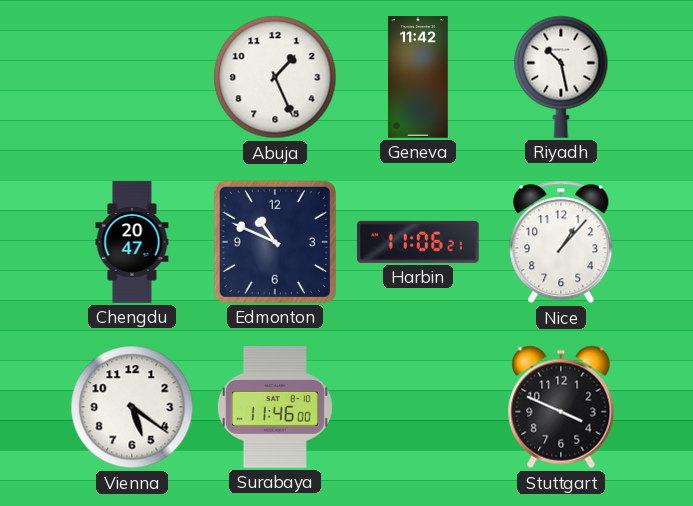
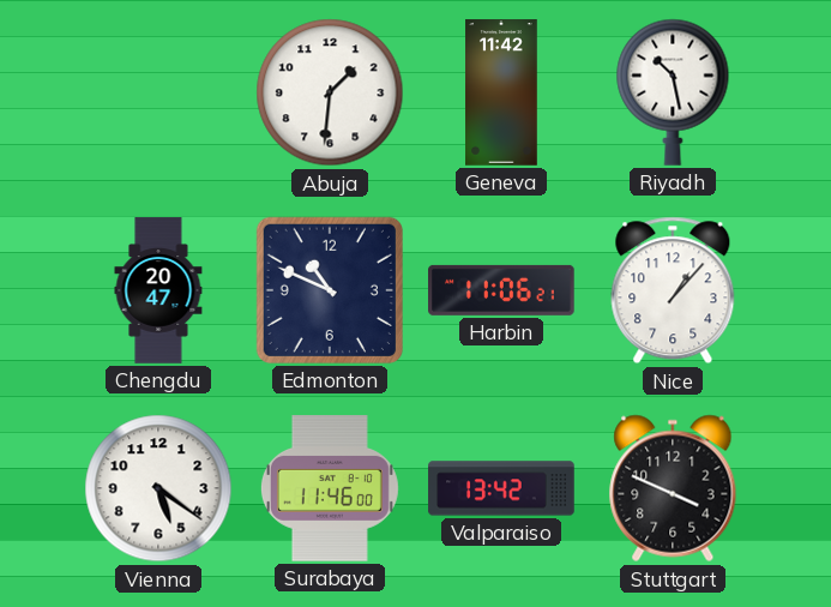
Abuja: 1:26 -> 1:31 (330, 92)
Valparaiso: none -> 13:42 (501, 488)
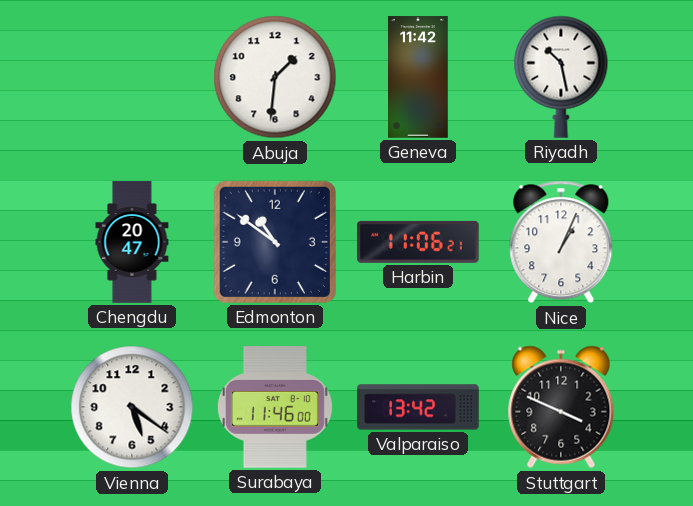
Edmonton: 10:49 -> 10:51 (275, 242)
Nice: 1:07 -> 1:04 (561, 242)
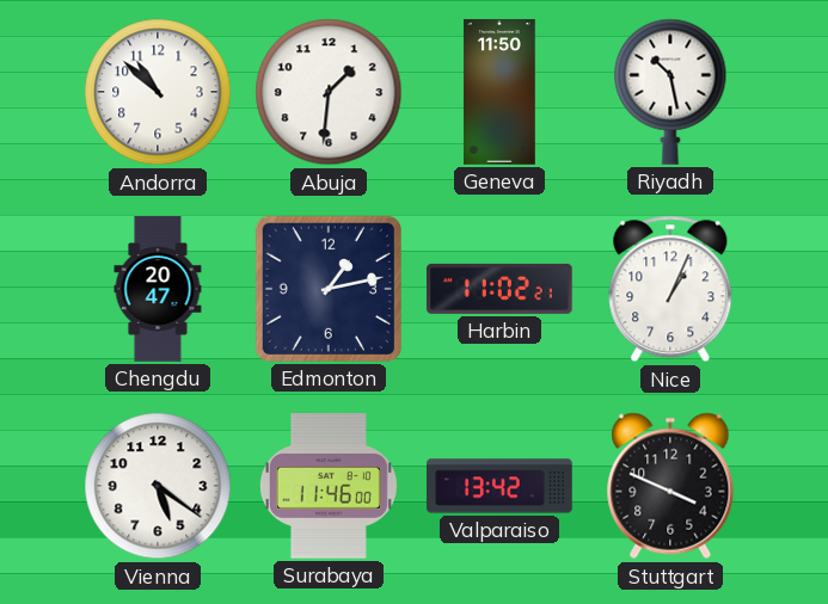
Andorra: none -> 10:52 (158, 92)
Geneva: 11:42 -> 11:50 (499, 92)
Edmonton: 10:51 -> 1:13 (329, 289)
Harbin: 11:06 -> 11:02 (501, 289)
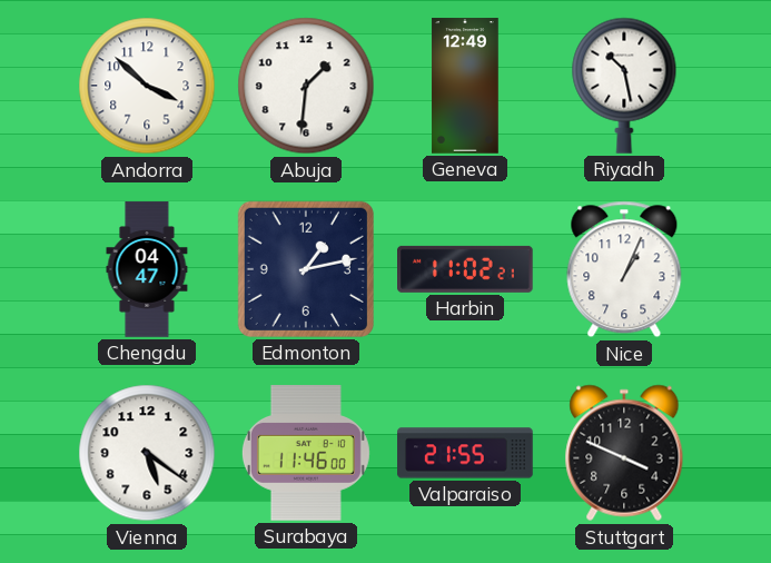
Andorra: 10:52 -> 3:52 (147, 86)
Geneva: 11:50 -> 12:49 (465, 86)
Chengdu: 20:47 -> 04:47 (147, 269)
Valparaiso: 13:42 -> 21:55 (465, 453)
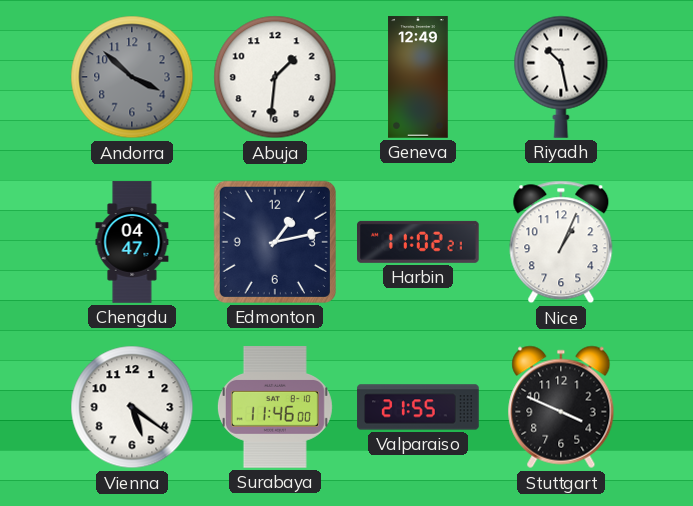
Andorra dial: white -> grey (132, 77)
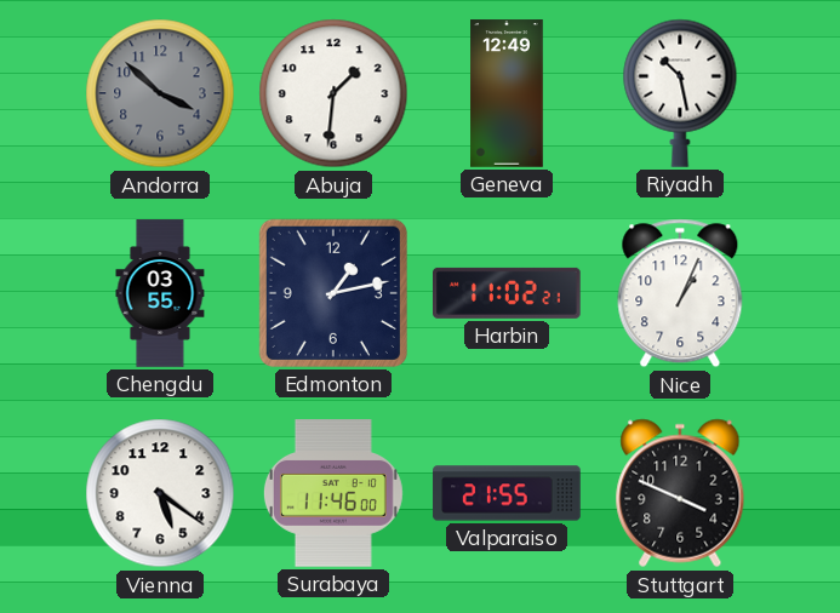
Chengdu: 04:47 -> 03:55 (160, 293)
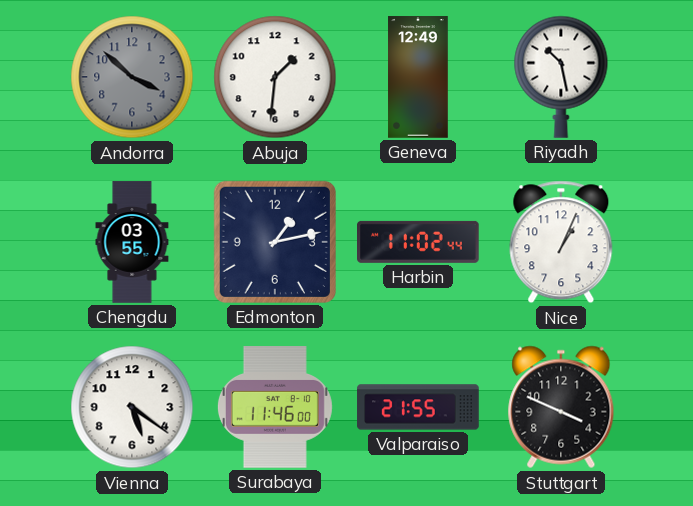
Harbin: 11:02:21 -> 11:02:44 (419, 242)
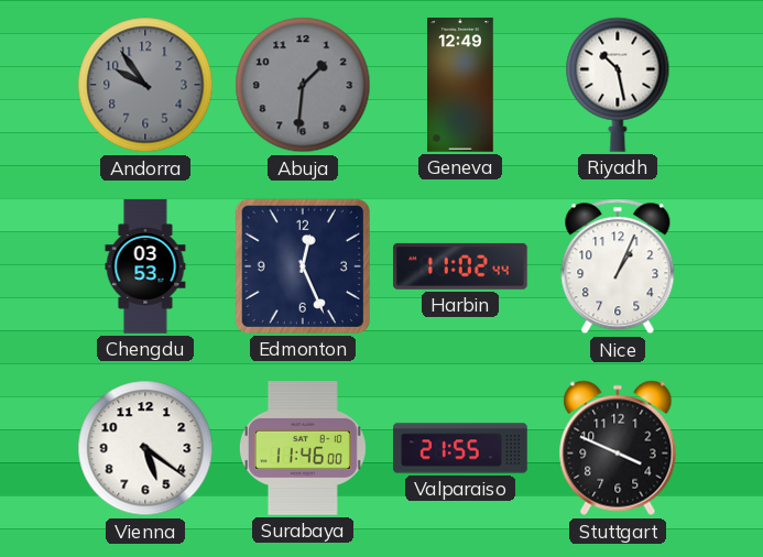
Andorra: 3:52 -> 9:54 (145, 85)
Abuja dial: white -> grey (303, 85)
Chengdu: 03:55 -> 03:53 (145, 266)
Edmonton: 1:13 -> 12:26 (303, 266)
